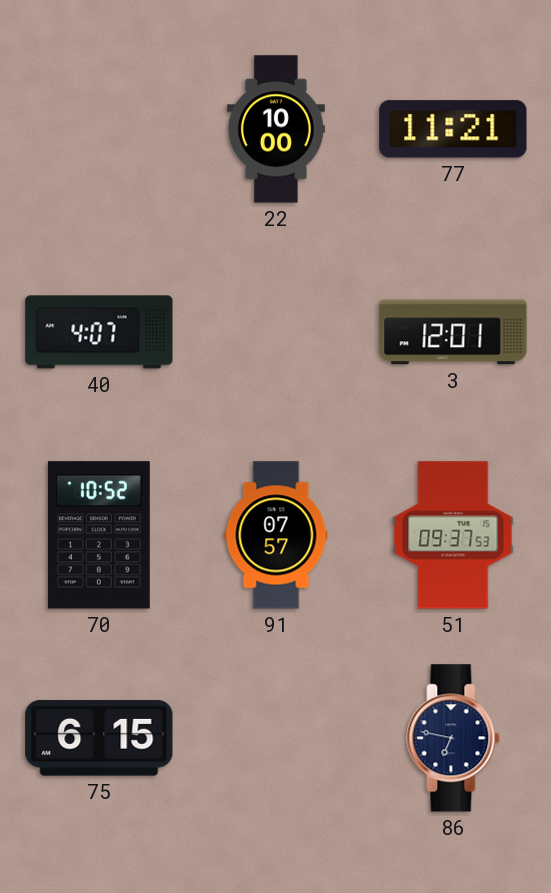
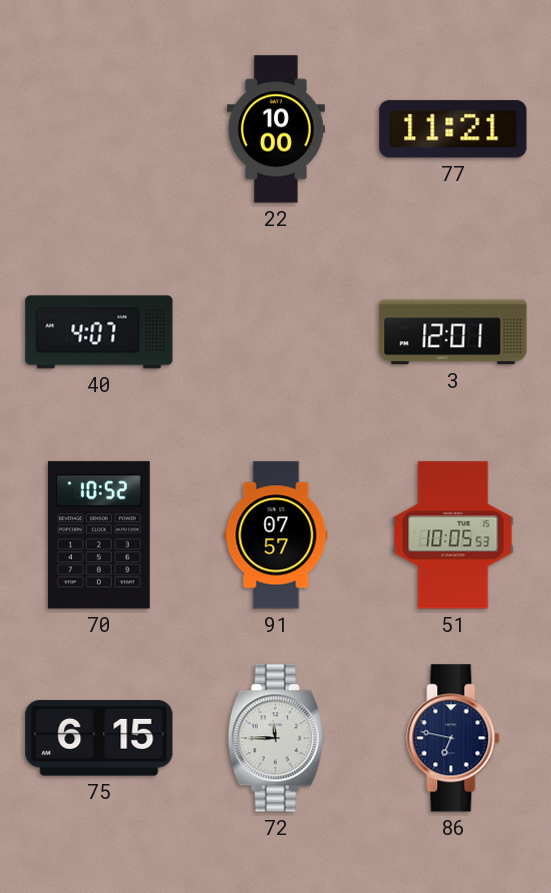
51: 09:37 -> 10:05 (453, 535)
72: none -> 11:45 (276, 738)
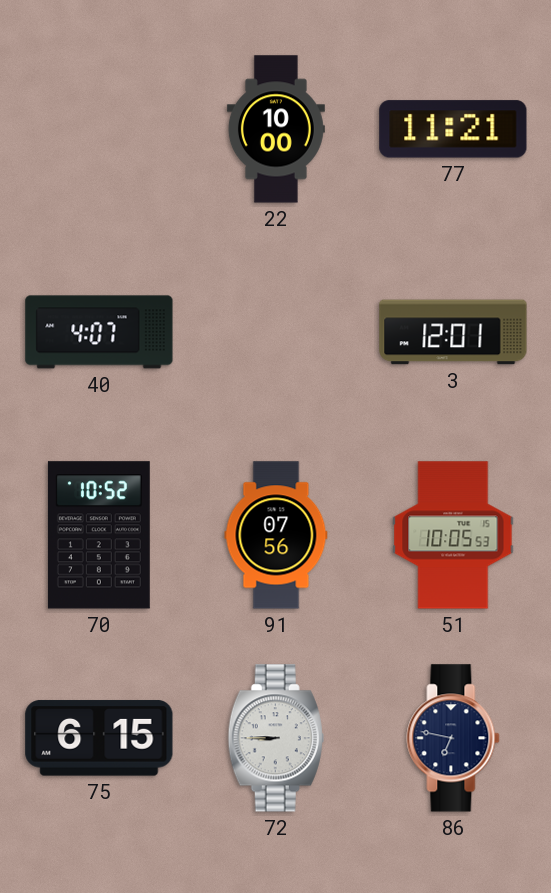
91: 07:57 -> 07:56 (276, 535)
72: 11:45 -> 8:45 (276, 738)
